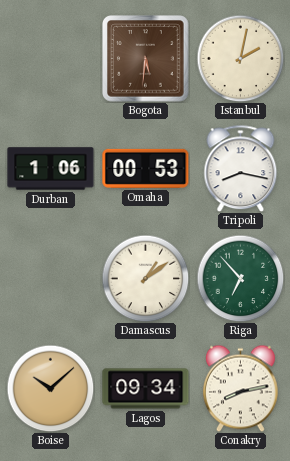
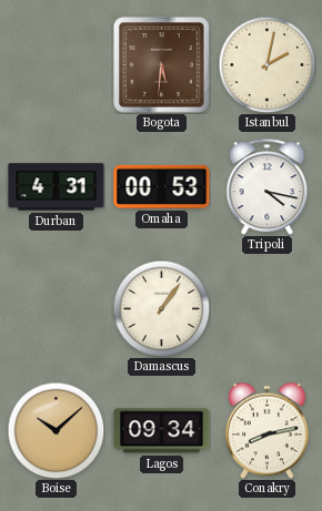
Durban: 1:06 -> 4:31 (57, 187)
Tripoli: 8:17 -> 4:17 (268, 186)
Damascus: 1:09 -> 1:06 (161, 308)
Riga: 6:53 -> none (240, 278)
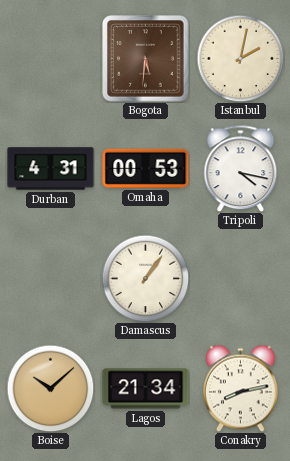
Lagos: 09:34 -> 21:34 (146, 389)
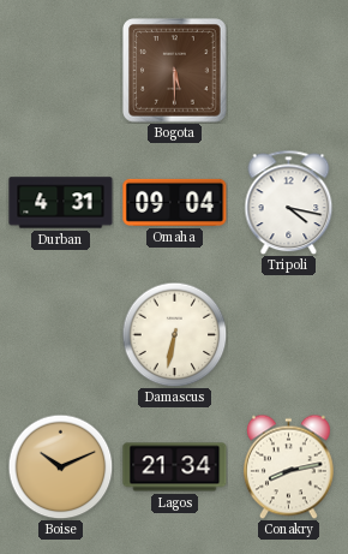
Bogota: 5:31 -> 5:30 (175, 71)
Istanbul: 2:02 -> none (240, 58)
Omaha: 00:53 -> 09:04 (175, 202)
Damascus: 1:06 -> 6:32 (174, 334)
Boise: 10:08 -> 10:11 (60, 466)
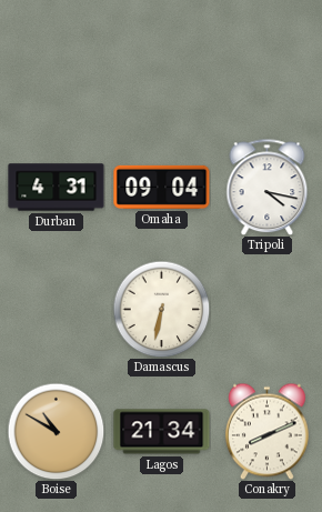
Bogota: 5:30 -> none (175, 71)
Boise: 10:11 -> 10:50 (56, 431)
Conakry: 8:13 -> 8:11 (266, 431)
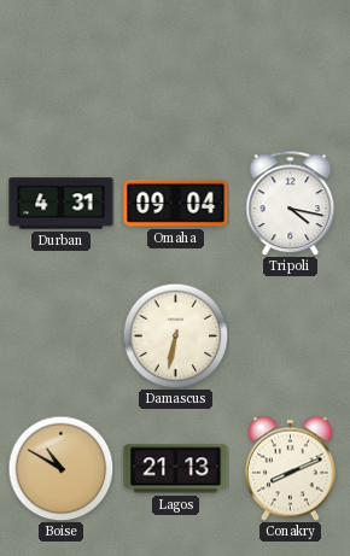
Lagos: 21:34 -> 21:13 (176, 469)
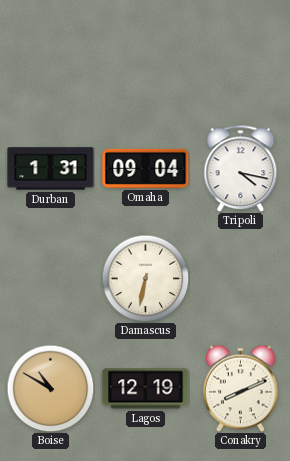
Durban: 4:31 -> 1:31 (51, 169)
Lagos: 21:13 -> 12:19 (146, 389)
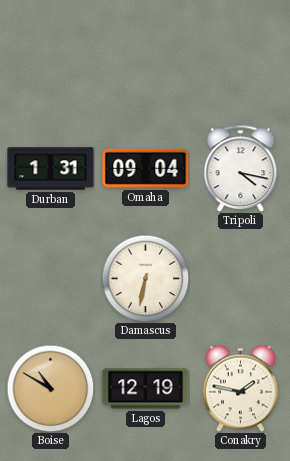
Conakry: 8:11 -> 1:47 (240, 388)
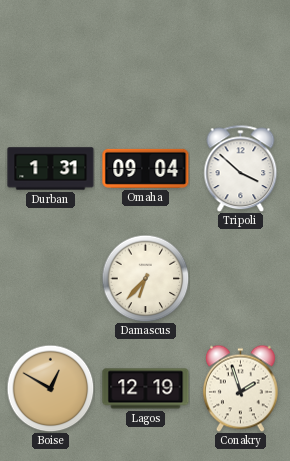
Tripoli: 4:17 -> 3:52 (241, 168)
Damascus: 6:32 -> 6:37 (145, 278)
Boise: 10:50 -> 12:50 (50, 388)
Conakry: 1:47 -> 1:57 (240, 388)
